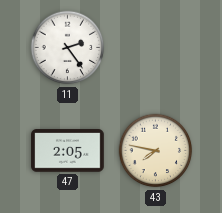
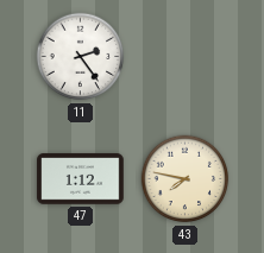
47: 2:05 -> 1:12 (81, 179)
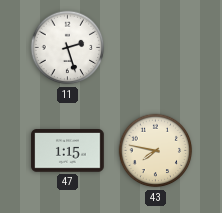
11: 2:24 -> 2:27 (68, 48)
47: 1:12 -> 1:15 (68, 151)
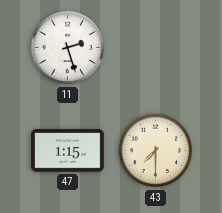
43: 7:47 -> 7:30 (156, 151)
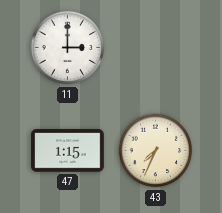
11: 2:27 -> 3:00 (68, 48)
43: 7:30 -> 7:34 (156, 151)
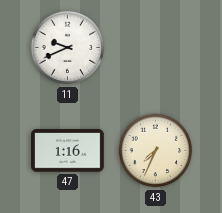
11: 3:00 -> 9:41 (68, 48)
47: 1:15 -> 1:16 (68, 151)
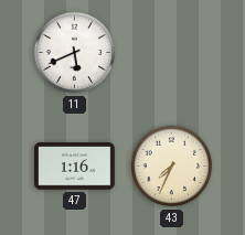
11: 9:41 -> 5:41 (75, 53)
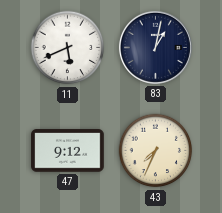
83: none -> 1:02 (155, 47)
47: 1:16 -> 9:12 (68, 151)
